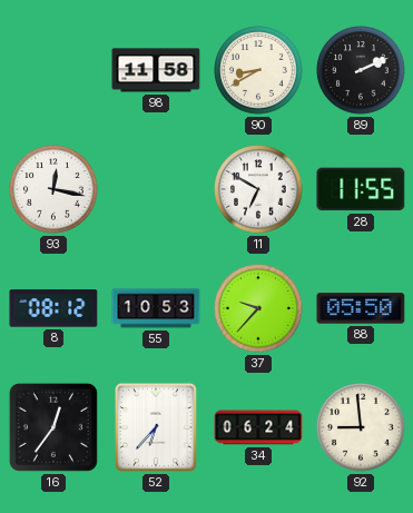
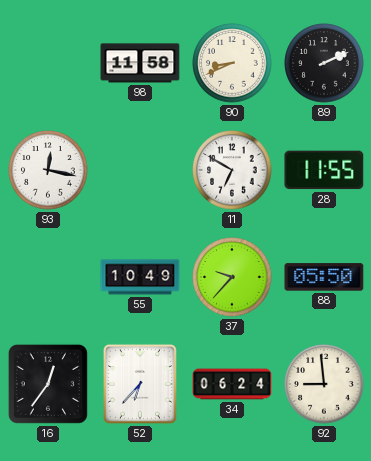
90: 8:40 -> 8:41 (232, 63)
8: 08:12 -> none (53, 308)
55: 10:53 -> 10:49 (140, 277)
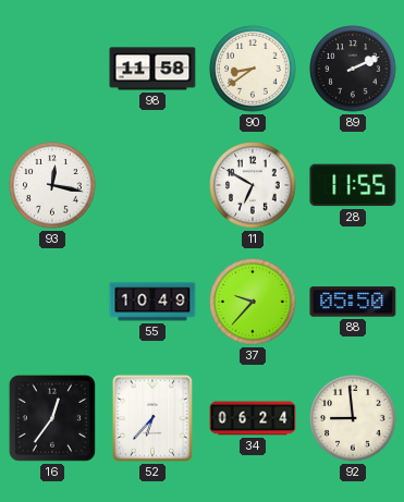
90: 8:41 -> 8:39 (253, 69)
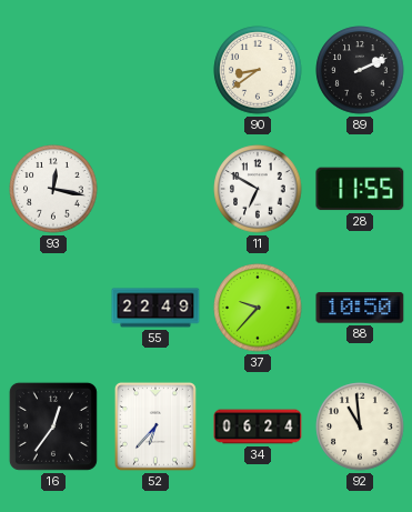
98: 11:58 -> none (152, 69)
55: 10:49 -> 22:49 (155, 308)
88: 05:50 -> 10:50 (360, 308)
92: 8:59 -> 10:59 (360, 426)
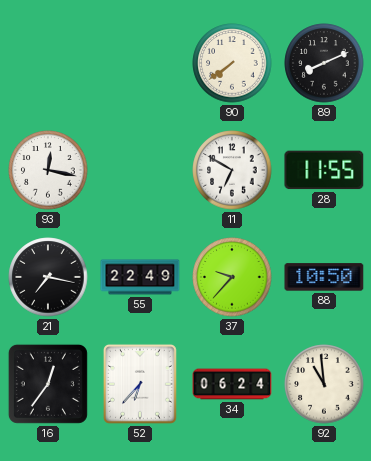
90: 8:39 -> 7:39 (232, 63)
89: 2:11 -> 8:11 (324, 63)
21: none -> 7:17 (48, 277)
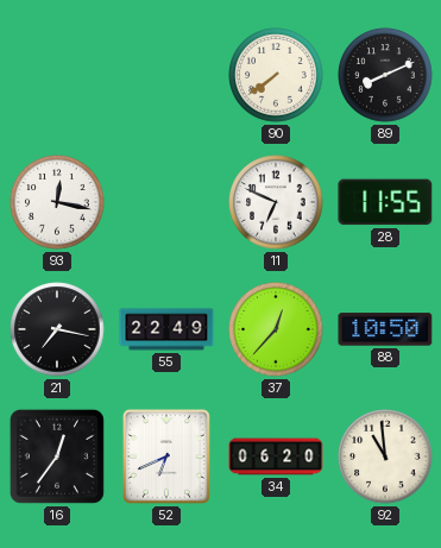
11: 6:50 -> 6:49 (276, 202)
37: 9:37 -> 12:37 (276, 329)
52: 6:37 -> 6:41 (166, 456)
34: 06:24 -> 06:20 (276, 456)
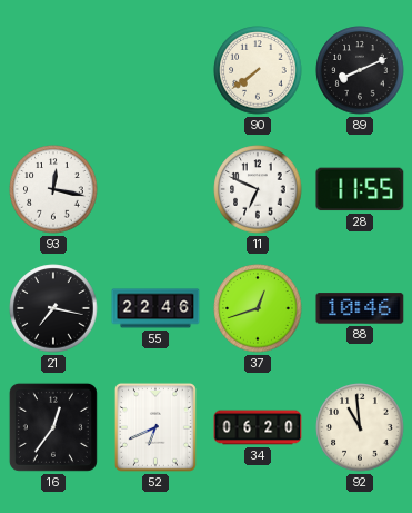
55: 22:49 -> 22:46 (155, 308)
37: 12:37 -> 12:42 (258, 308)
88: 10:50 -> 10:46 (360, 308)
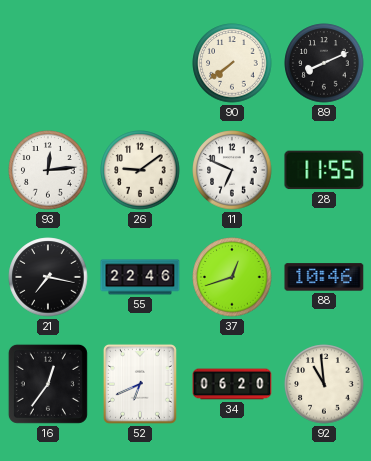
93: 12:17 -> 12:14 (48, 170)
26: none -> 9:09 (140, 170)
